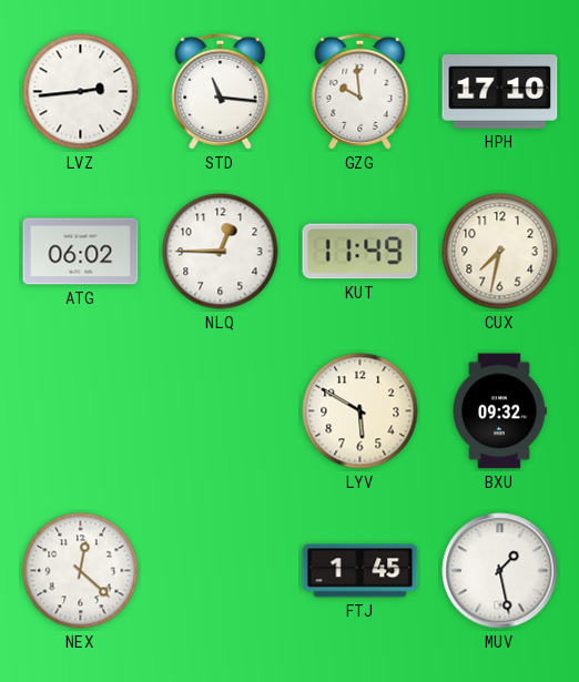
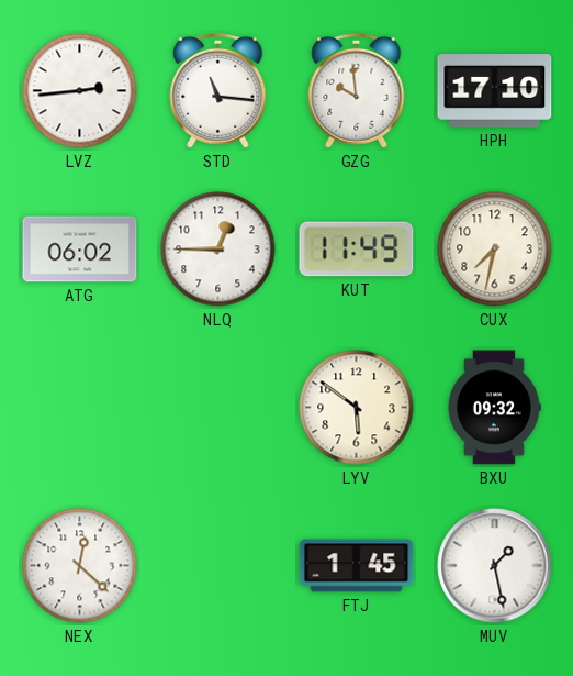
LYV: 5:50 -> 5:51 (357, 408)
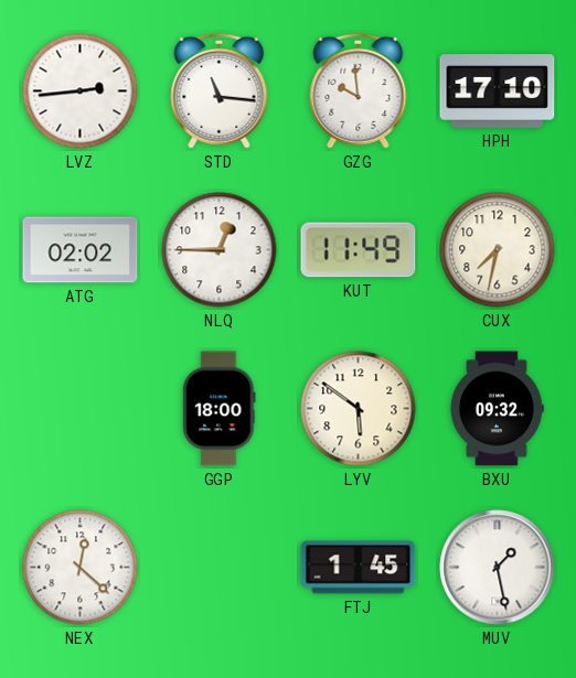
ATG: 06:02 -> 02:02 (81, 250)
GGP: none -> 18:00 (220, 409)
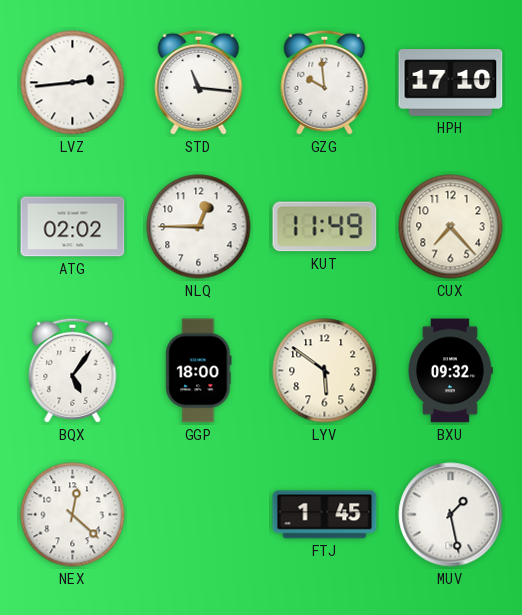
CUX: 7:32 -> 7:23 (451, 227)
BQX: none -> 5:06 (73, 370)
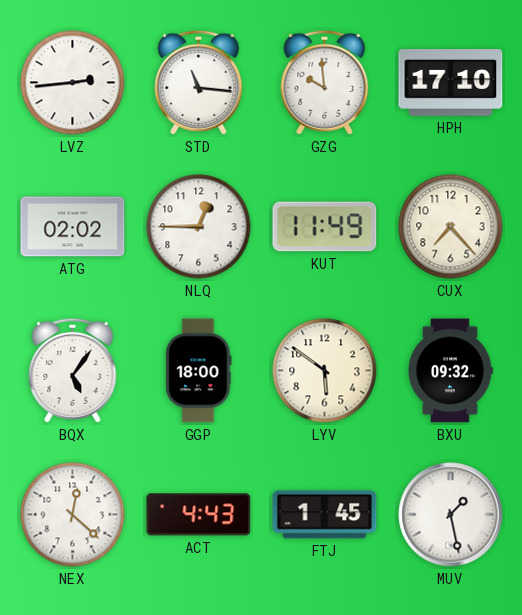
ACT: none -> 4:43 (199, 515)
